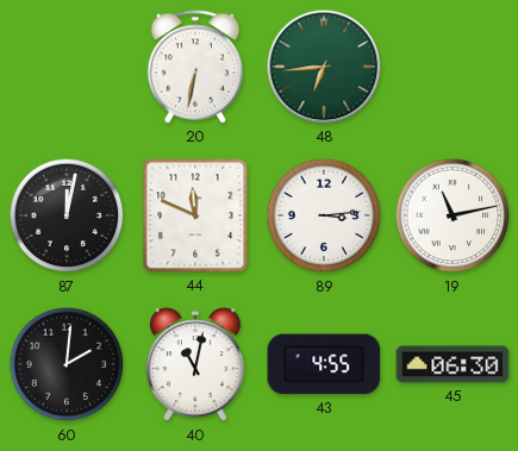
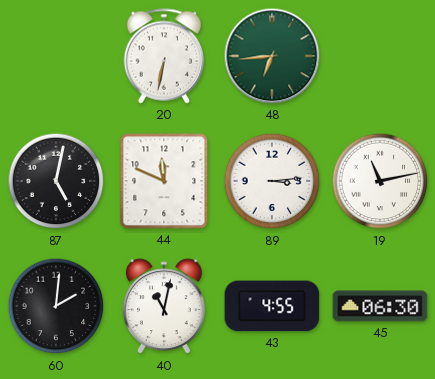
87: 12:02 -> 5:02 (56, 181)
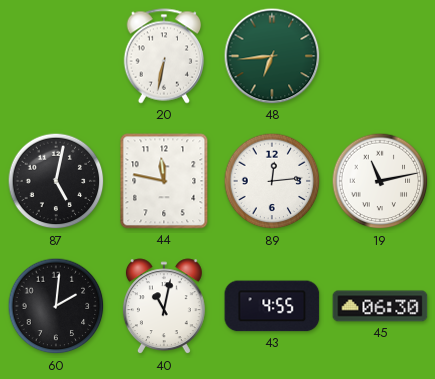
44: 11:49 -> 11:47 (164, 181)
89: 3:14 -> 12:14 (272, 181)
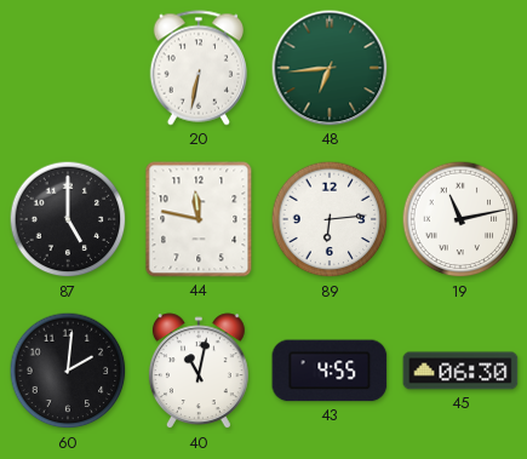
87: 5:02 -> 5:00 (68, 219)
89: 12:14 -> 6:14 (330, 219)
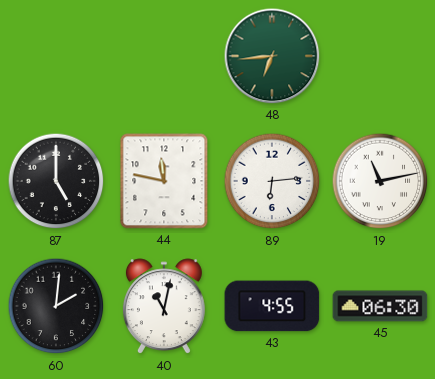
20: 6:32 -> none (199, 68)
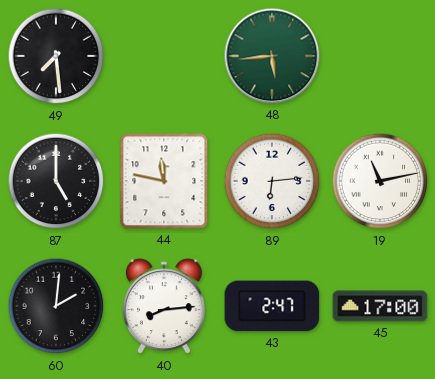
49: none -> 7:29 (56, 56)
48: 6:44 -> 5:44 (272, 56)
40: 11:02 -> 8:14 (164, 307)
43: 4:55 -> 2:47 (272, 306)
45: 06:30 -> 17:00 (380, 306)
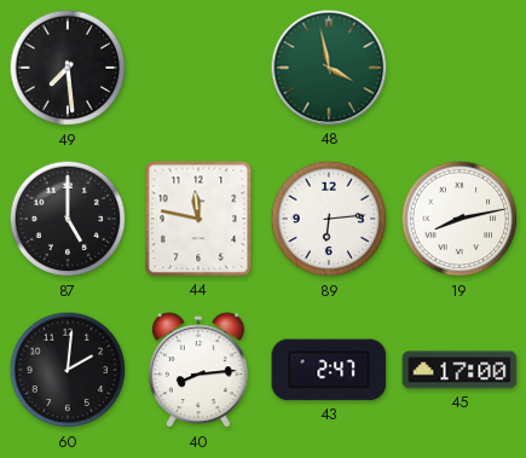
48: 5:44 -> 3:58 (329, 68)
19: 11:13 -> 8:13 (459, 219)
